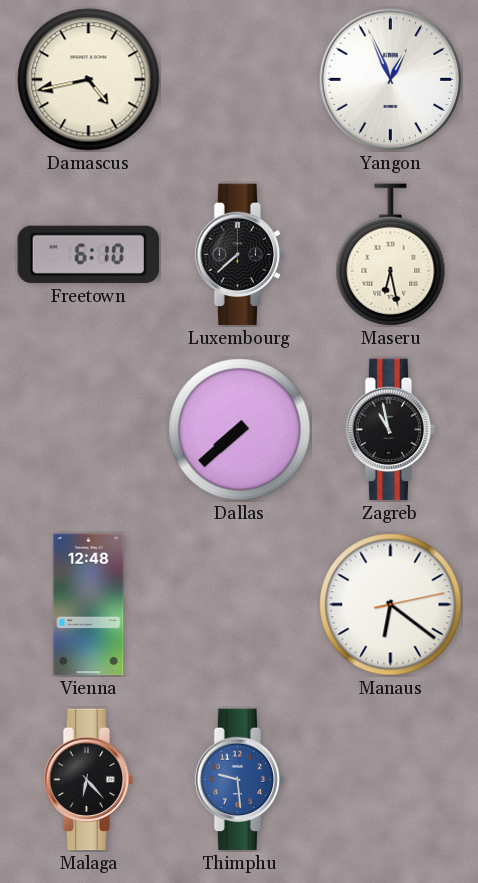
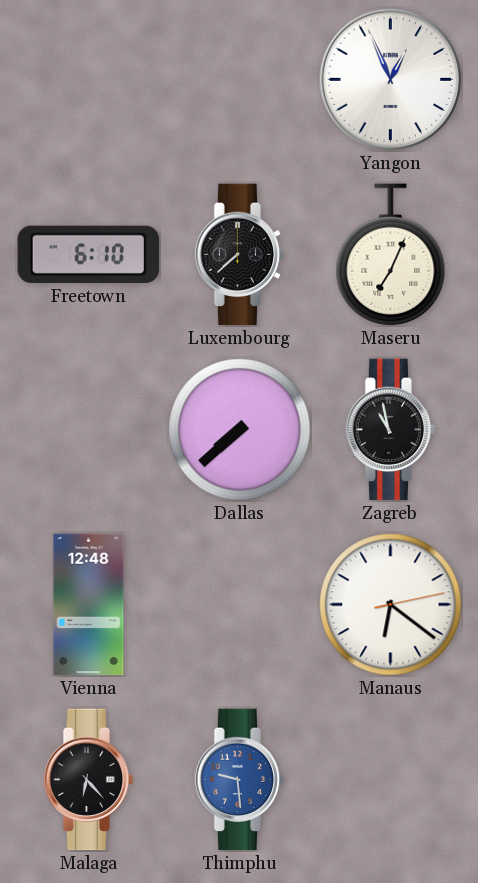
Damascus: 4:43 -> none (89, 80)
Maseru: 6:28 -> 7:04 (391, 255)
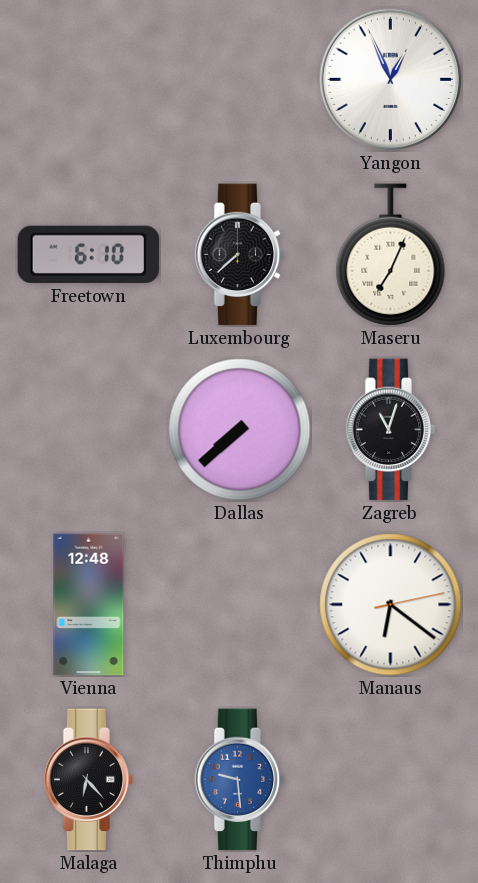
Zagreb: 10:58 -> 11:03 (391, 430)
